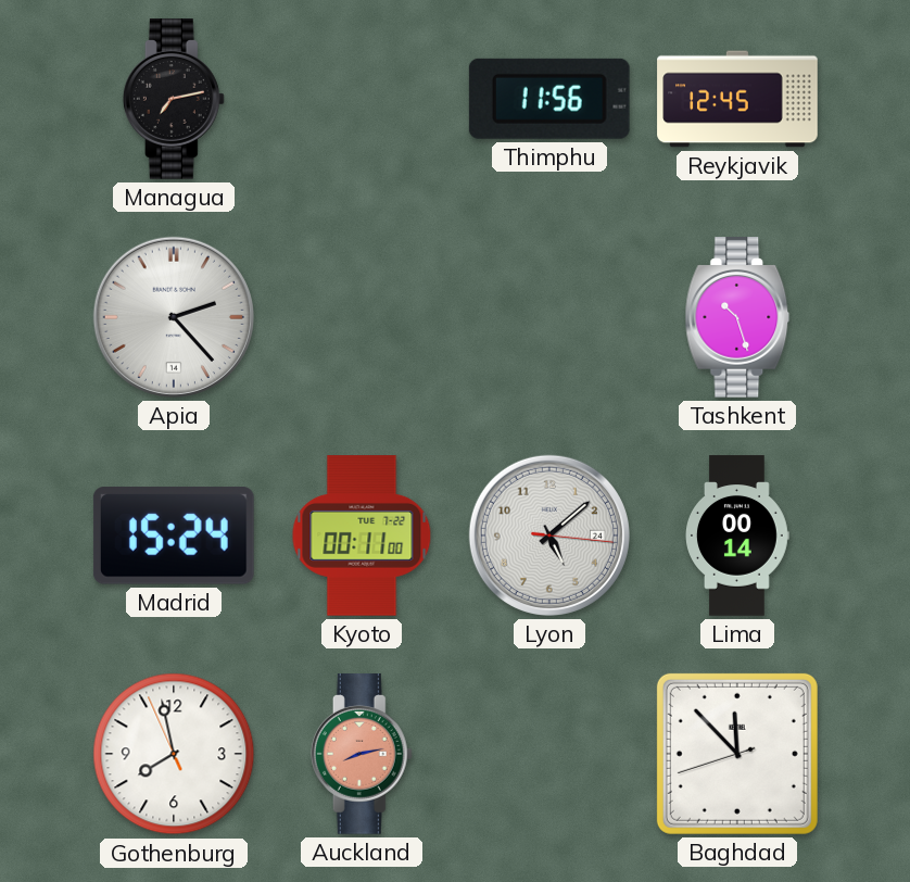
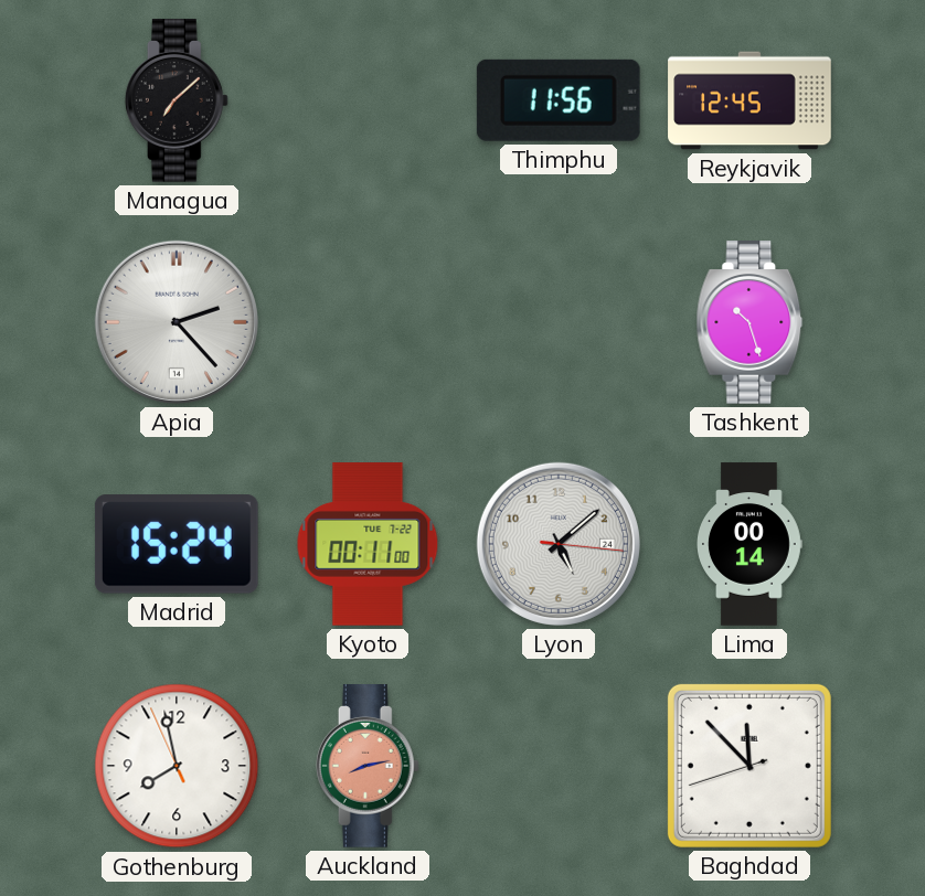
Managua: 7:13 -> 7:08 (177, 100)
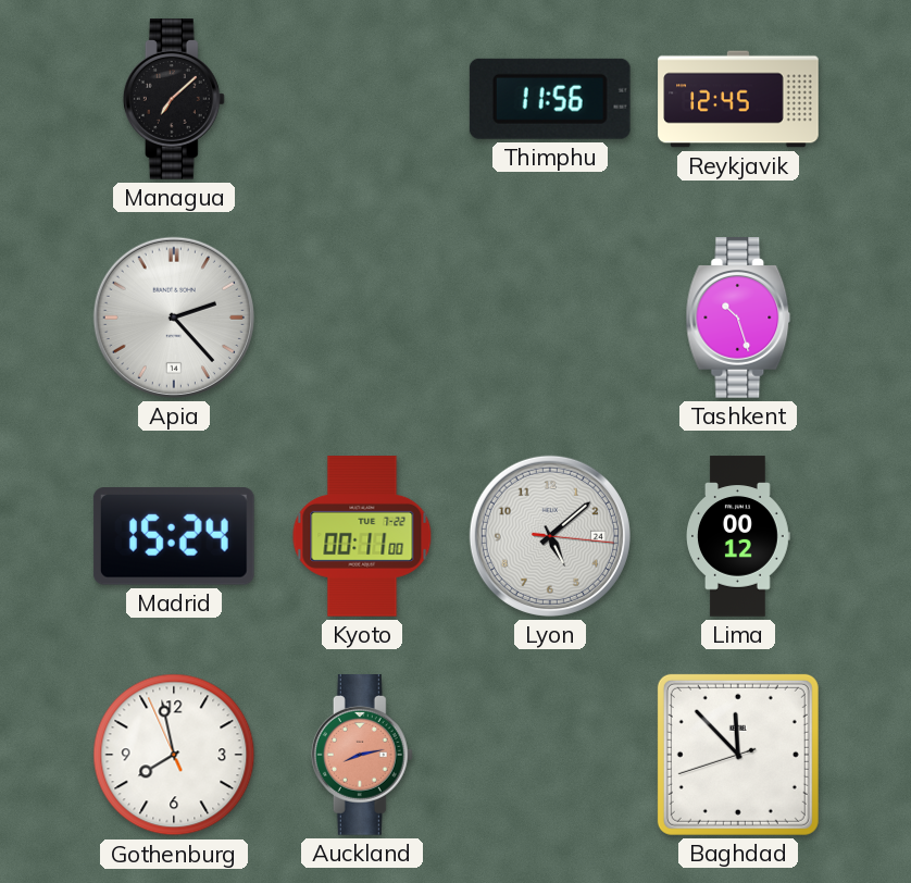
Lima: 00:14 -> 00:12 (739, 536)
